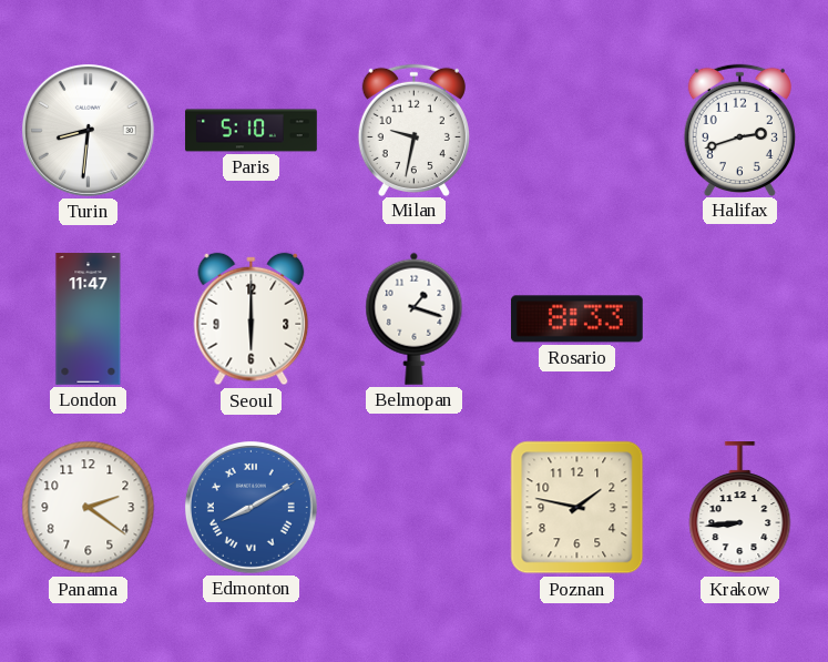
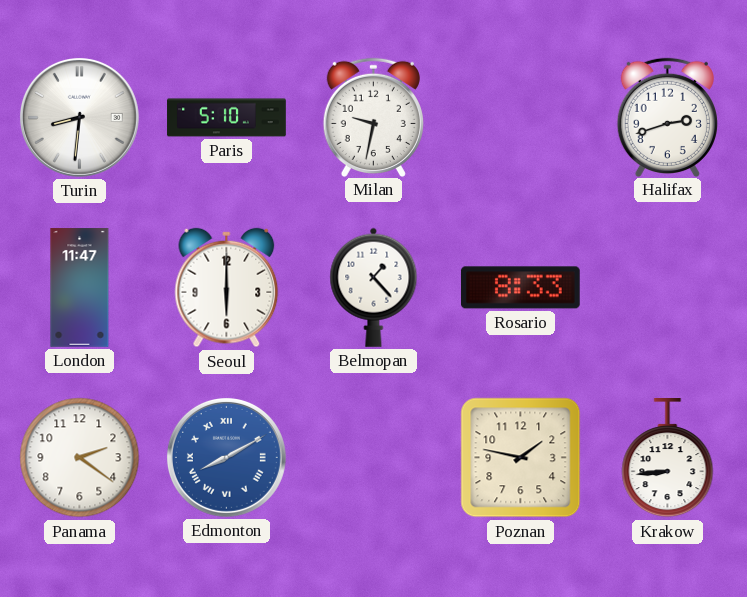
Belmopan: 1:18 -> 1:23 (374, 287)
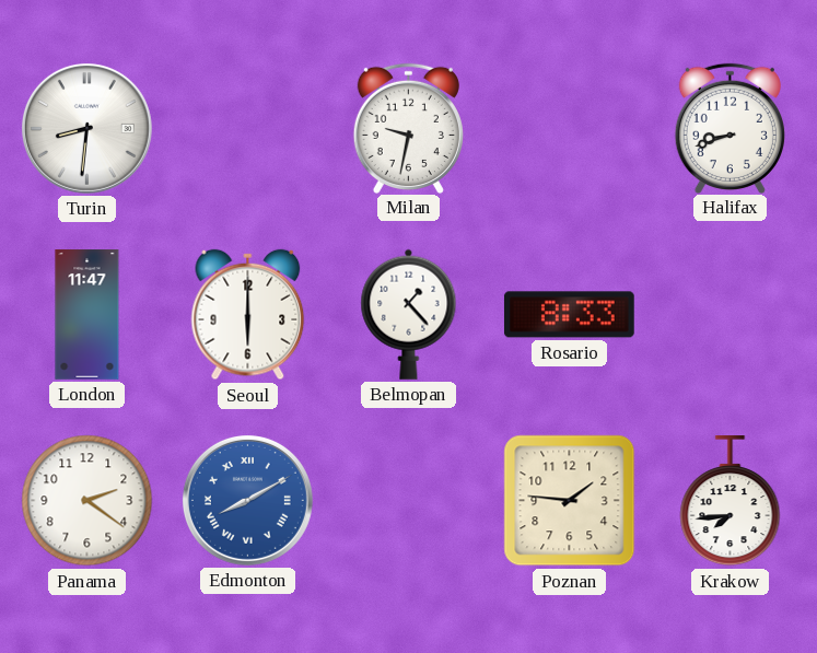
Paris: 5:10 -> none (227, 118)
Halifax: 2:42 -> 8:42 (730, 128)
Poznan: 1:47 -> 1:46 (570, 501)
Krakow: 8:44 -> 7:44 (731, 502)
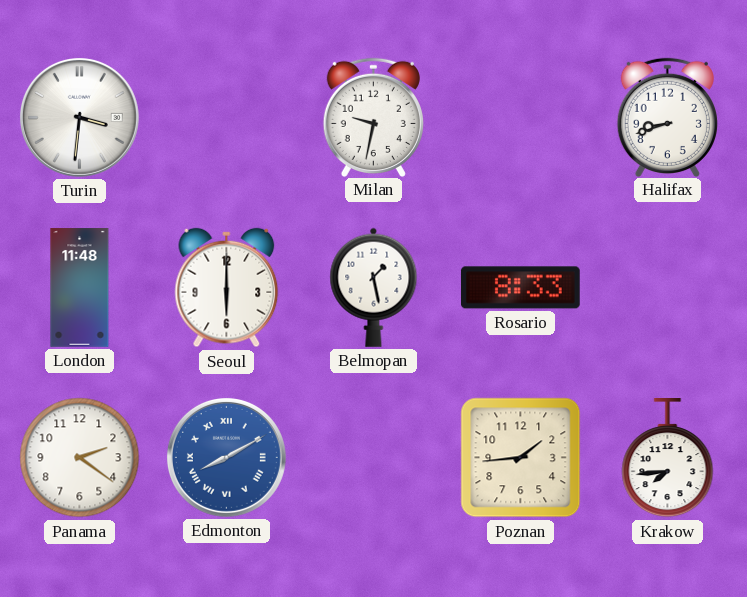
Turin: 8:31 -> 3:31 (79, 117)
London: 11:47 -> 11:48 (80, 288)
Belmopan: 1:23 -> 1:28 (374, 287)
Poznan: 1:46 -> 1:44 (521, 458)
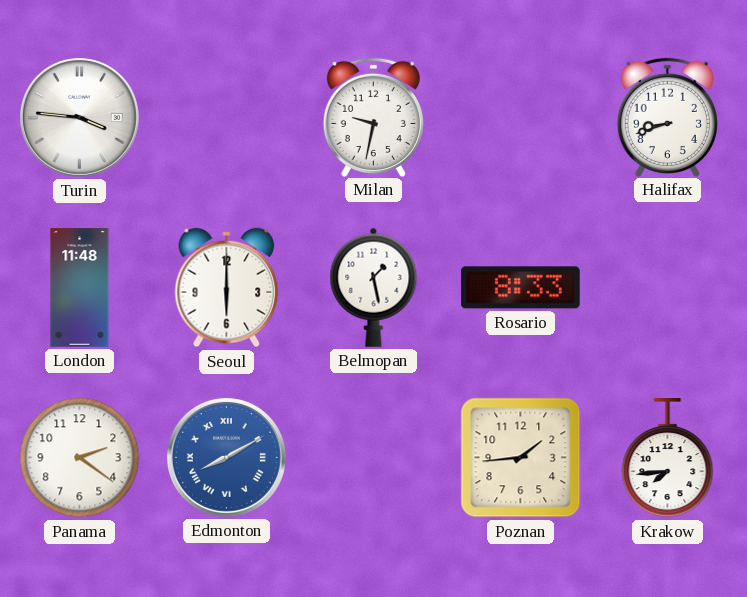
Turin: 3:31 -> 3:46 (79, 117)
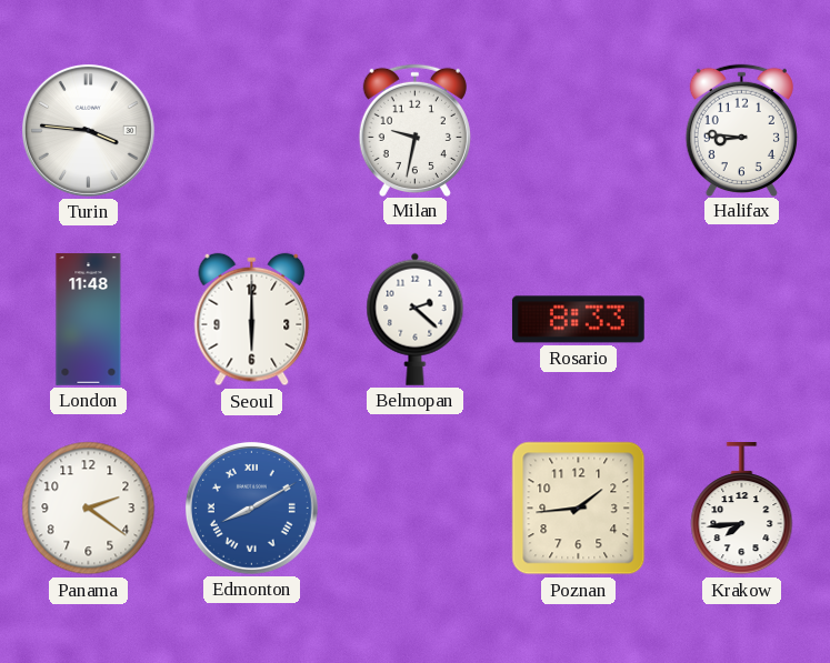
Halifax: 8:42 -> 8:46 (741, 130)
Belmopan: 1:28 -> 2:22 (416, 319)
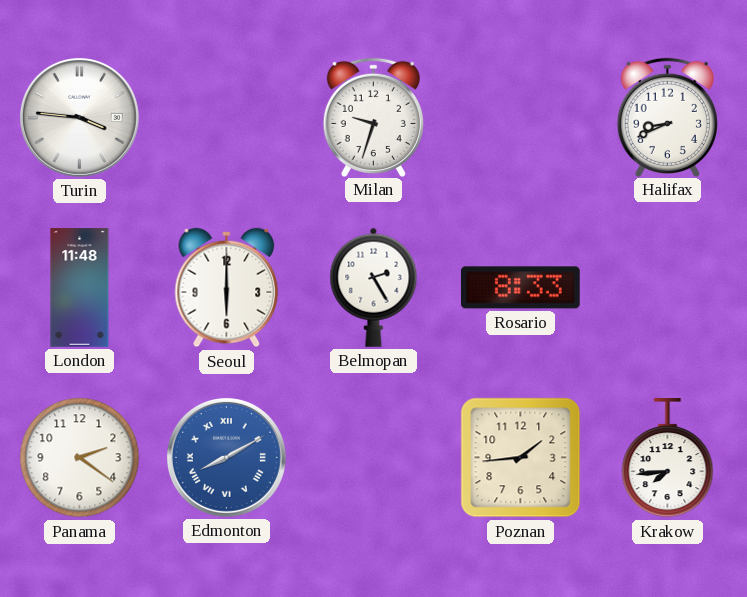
Milan: 9:32 -> 9:33 (373, 117)
Halifax: 8:46 -> 8:41 (667, 117)
Belmopan: 2:22 -> 2:25 (374, 287)
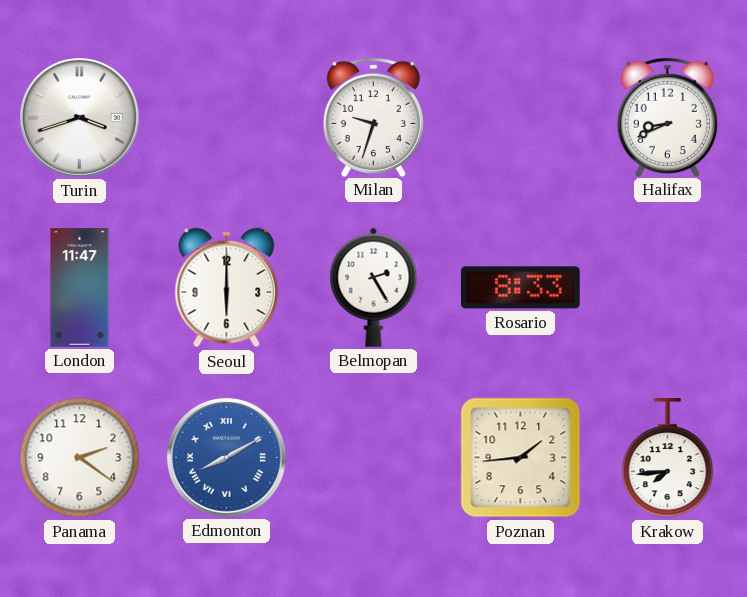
Turin: 3:46 -> 3:42 (79, 117)
London: 11:48 -> 11:47 (80, 288)
